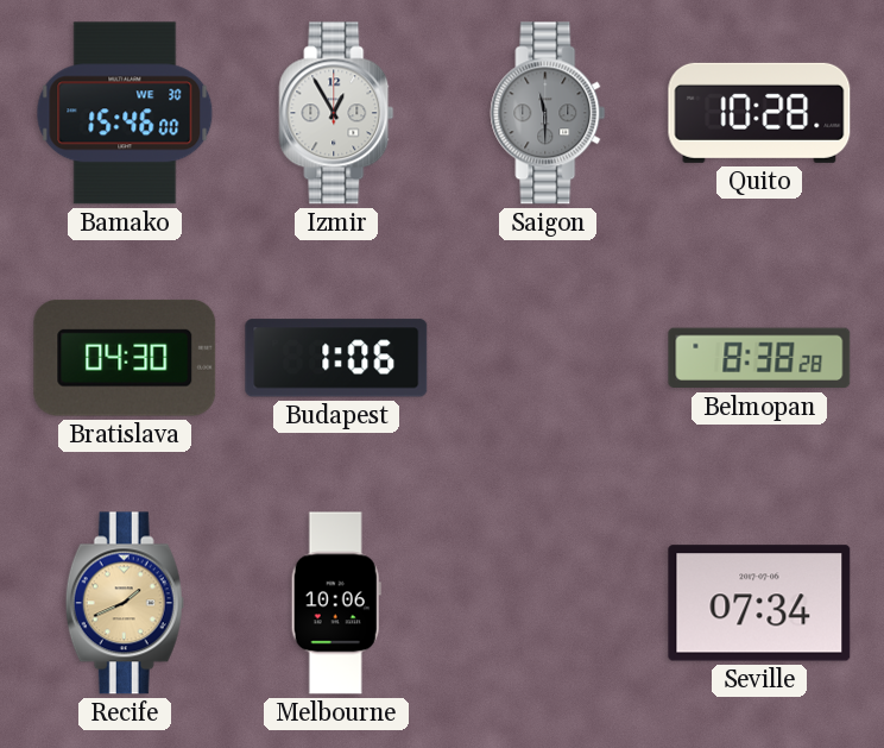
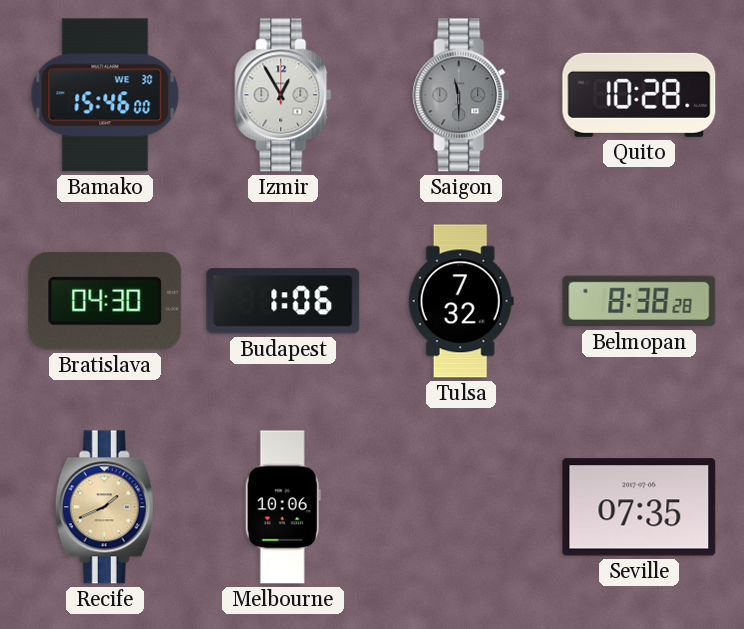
Tulsa: none -> 7:32 (461, 301)
Seville: 07:34 -> 07:35 (639, 507)
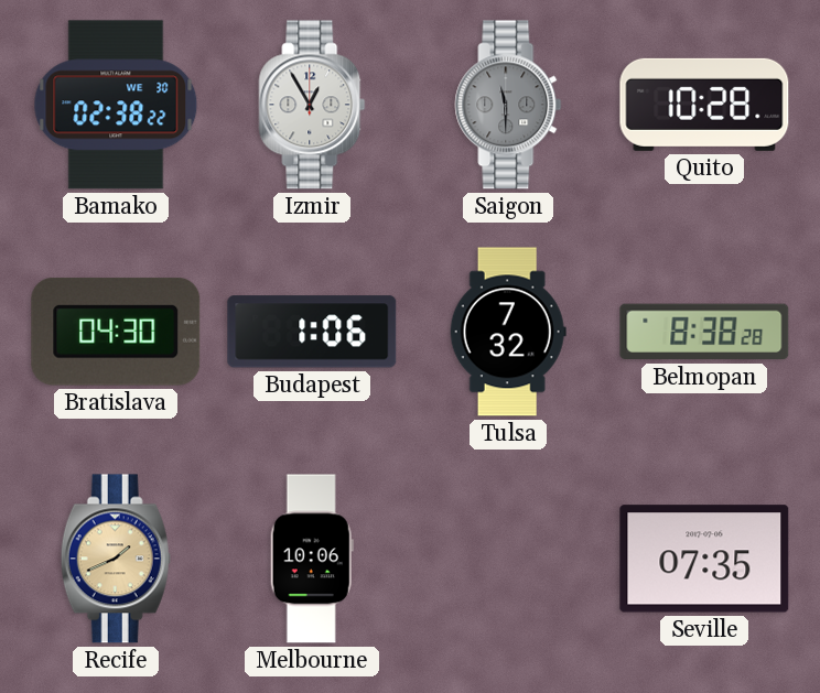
Bamako: 15:46 -> 02:38 (116, 105)
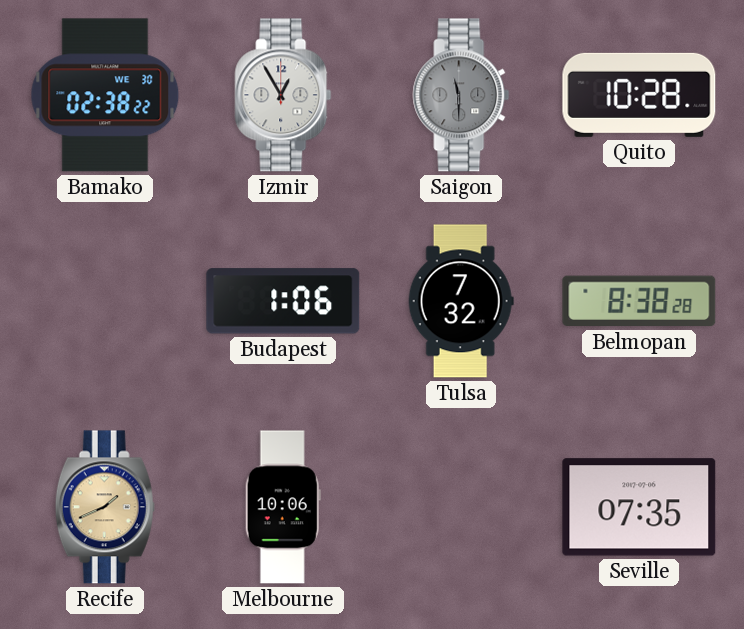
Bratislava: 04:30 -> none (116, 332)
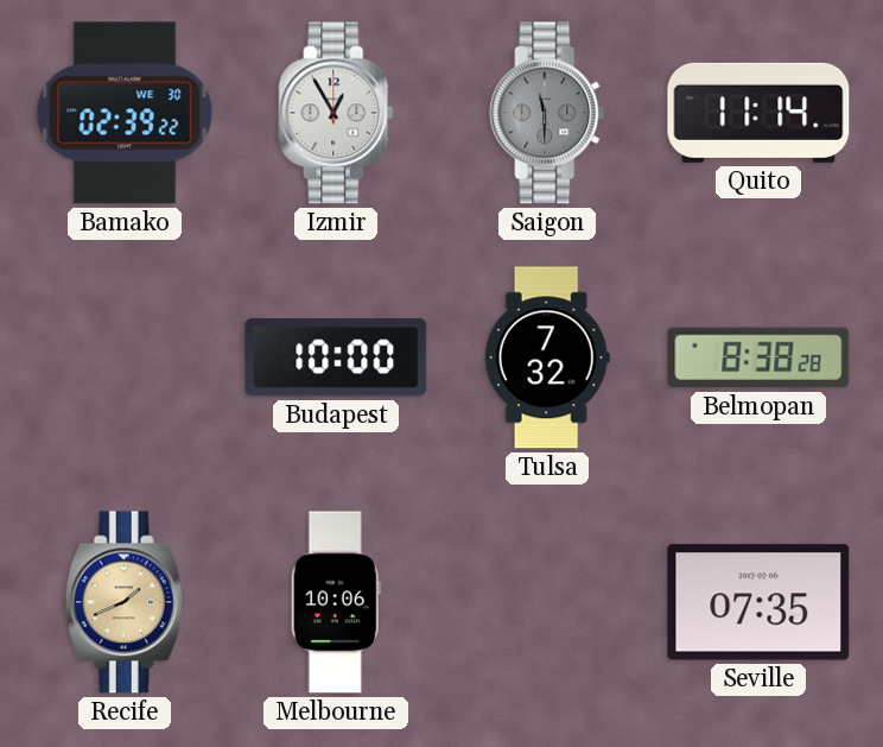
Bamako: 02:38 -> 02:39 (125, 113)
Quito: 10:28 -> 11:14 (758, 113)
Budapest: 1:06 -> 10:00 (336, 357)
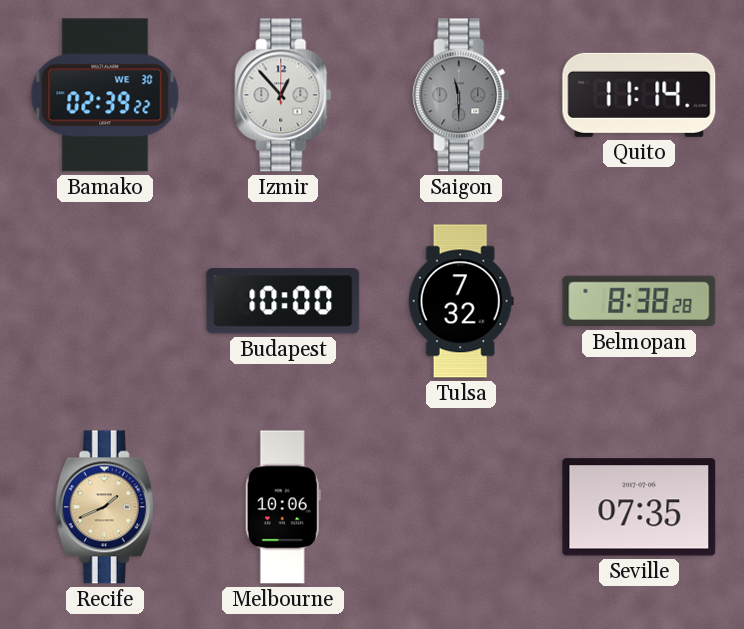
Izmir: 12:55 -> 12:53 (283, 95)
